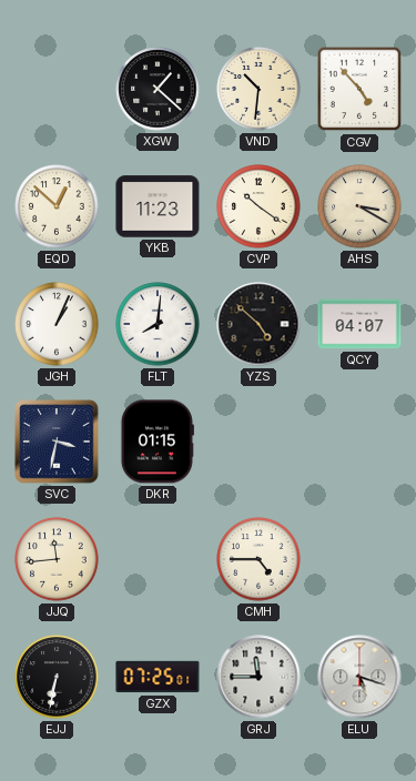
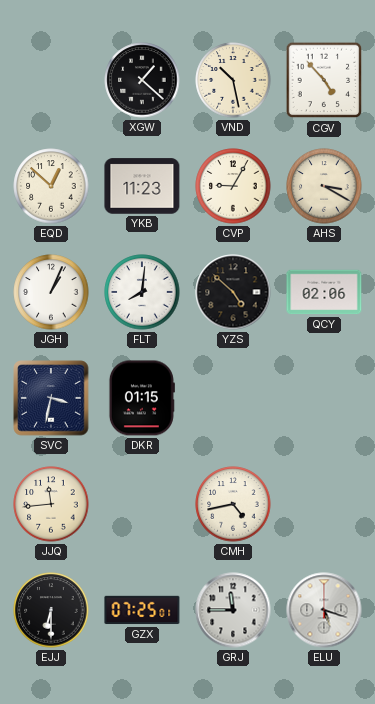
VND: 10:31 -> 10:28 (233, 80)
CVP: 10:21 -> 9:05 (233, 186)
QCY: 04:07 -> 02:06 (324, 292)
CMH: 4:45 -> 4:43 (233, 504)
EJJ: 6:32 -> 6:30 (51, 610)
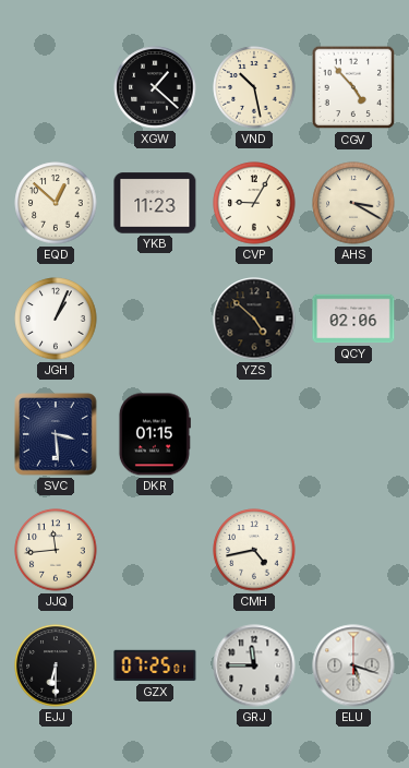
FLT: 8:01 -> none (142, 292)
SVC: 3:32 -> 3:29 (56, 434)
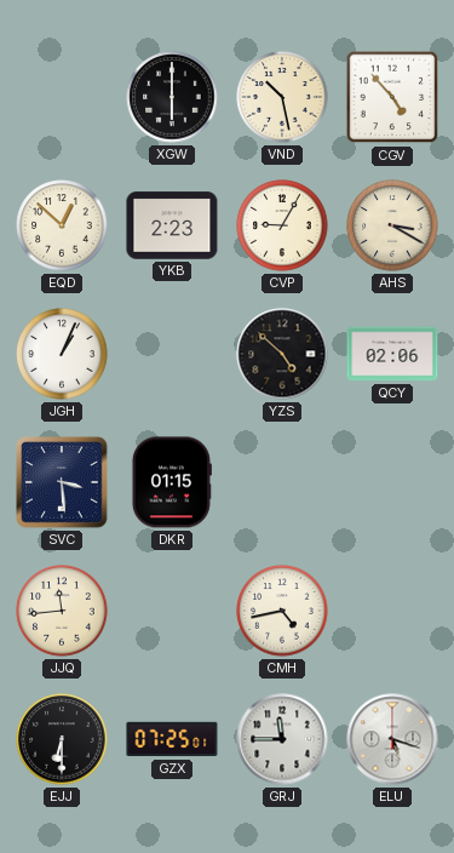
XGW: 1:22 -> 6:00 (172, 97)
YKB: 11:23 -> 2:23 (172, 225)
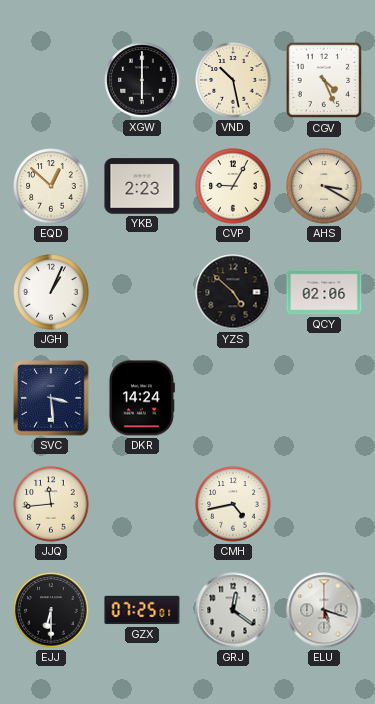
CGV: 4:53 -> 4:26 (324, 80)
DKR: 01:15 -> 14:24 (141, 398)
GRJ: 11:45 -> 12:21 (233, 610)
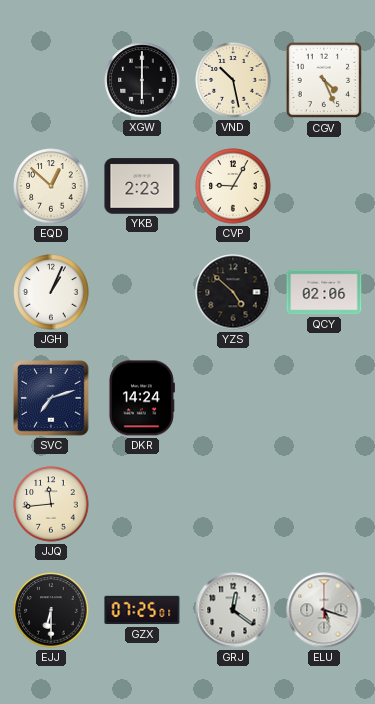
AHS: 3:20 -> none (324, 186)
SVC: 3:29 -> 7:12 (51, 398)
CMH: 4:43 -> none (233, 504)
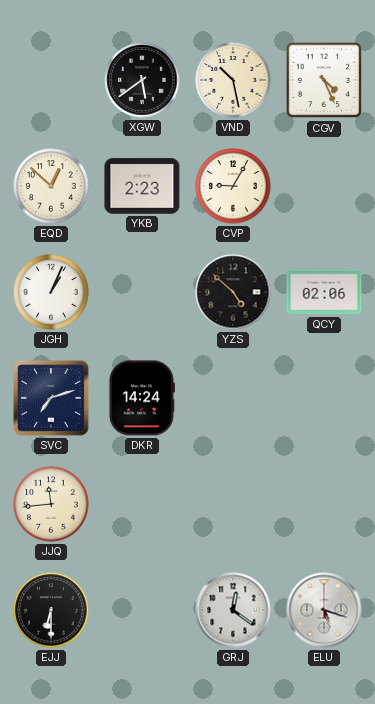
XGW: 6:00 -> 5:39 (142, 80)
GZX: 07:25 -> none (142, 610)
